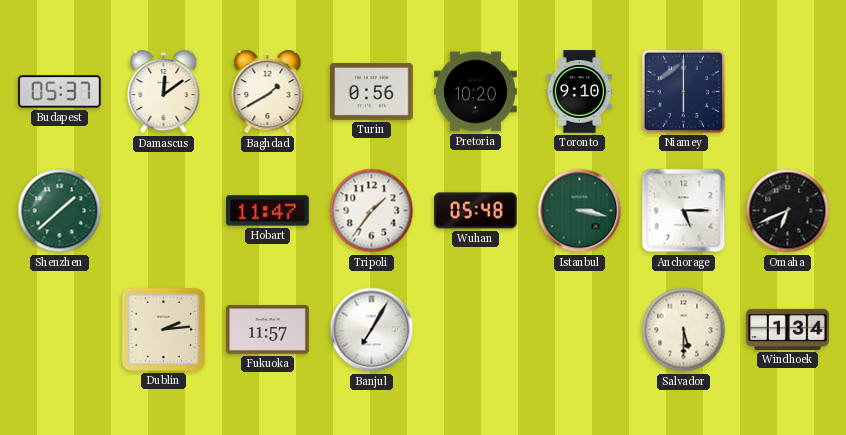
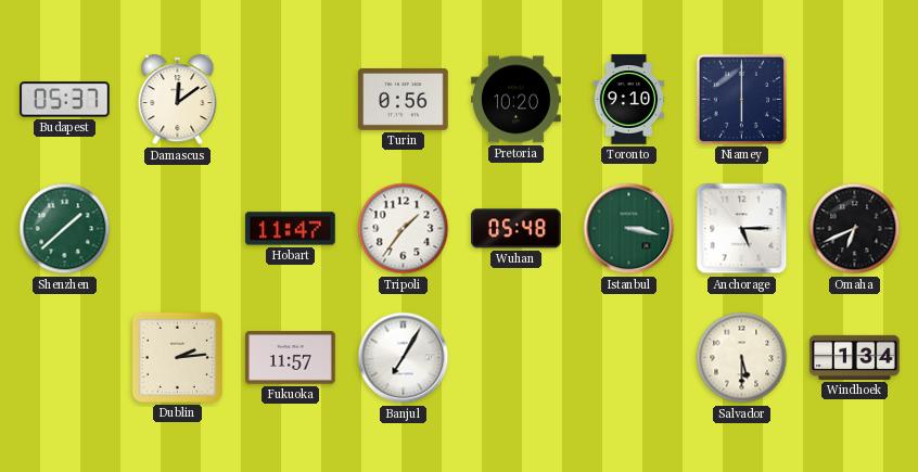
Baghdad: 1:40 -> none (268, 93)
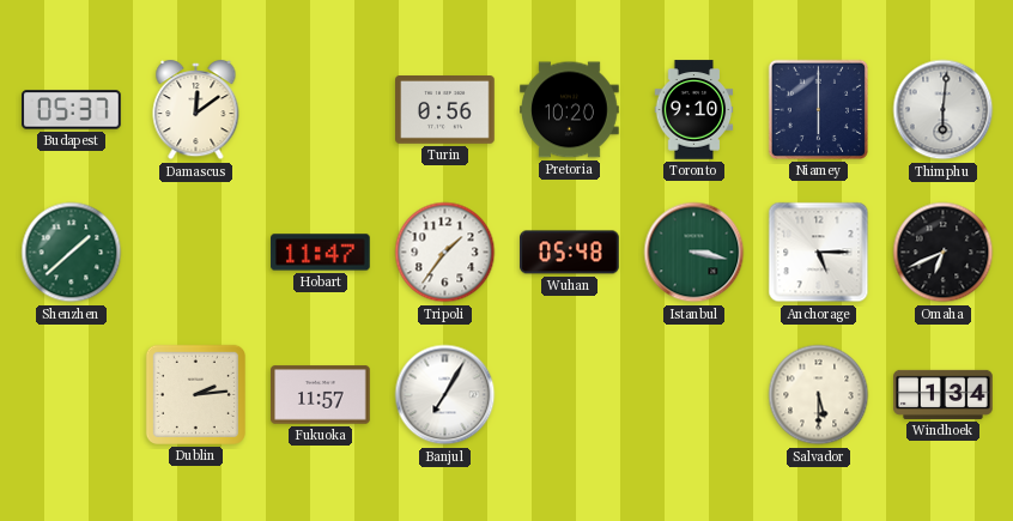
Thimphu: none -> 6:01 (944, 110)
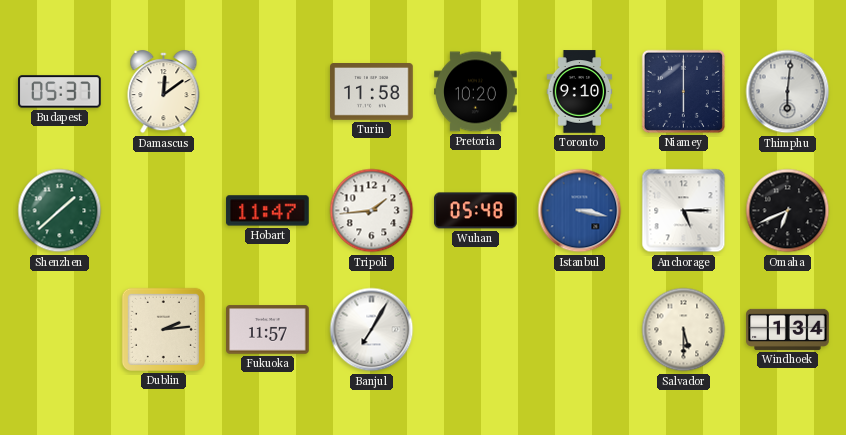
Turin: 0:56 -> 11:58 (372, 92)
Tripoli: 1:36 -> 1:44 (372, 211)
Istanbul dial: green -> blue (580, 211)
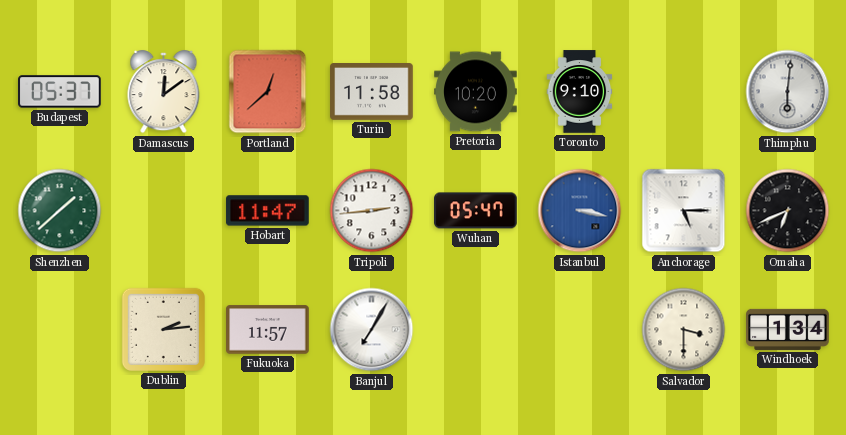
Portland: none -> 12:38 (268, 92)
Niamey: 6:00 -> none (683, 91)
Tripoli: 1:44 -> 2:44 (372, 211)
Wuhan: 05:48 -> 05:47 (476, 211)
Salvador: 5:30 -> 3:30 (684, 330)
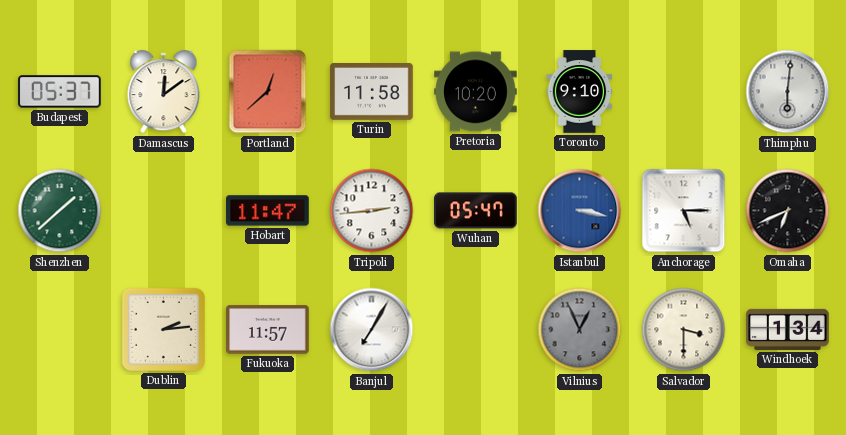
Vilnius: none -> 12:56 (580, 330)
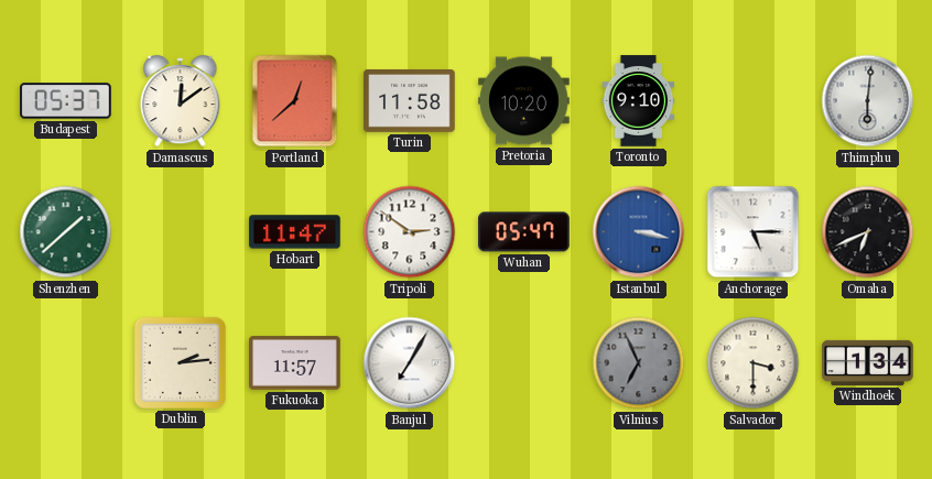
Tripoli: 2:44 -> 2:51 (410, 232)
Vilnius: 12:56 -> 6:56 (639, 363)
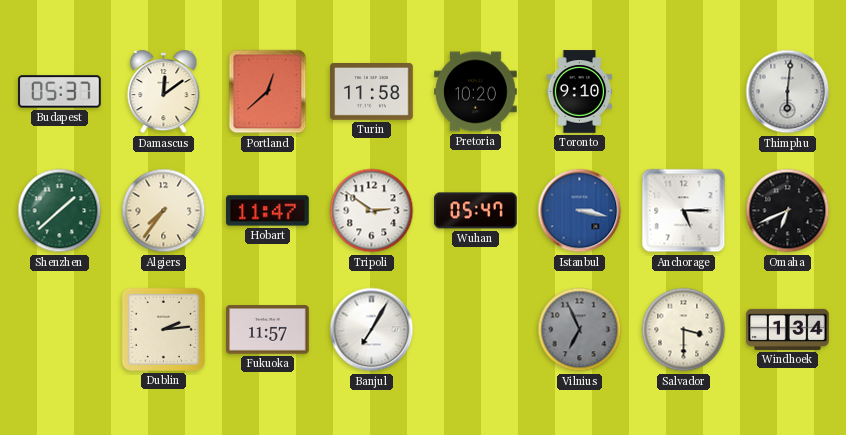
Algiers: none -> 7:36 (164, 211)
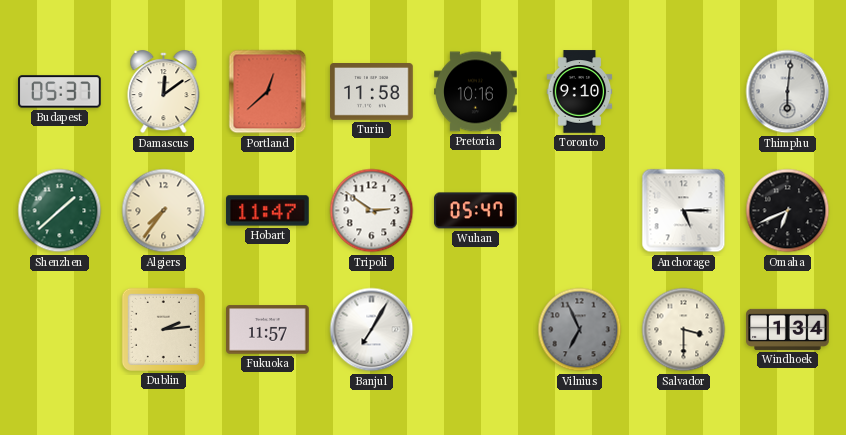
Pretoria: 10:20 -> 10:16 (476, 92)
Istanbul: 3:17 -> none (580, 211)
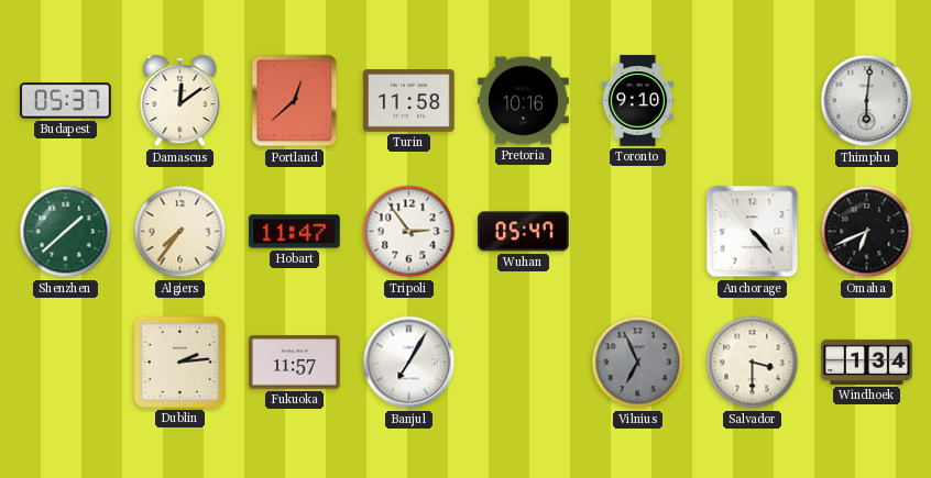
Tripoli: 2:51 -> 2:54 (409, 232)
Anchorage: 5:15 -> 4:23 (753, 232)
